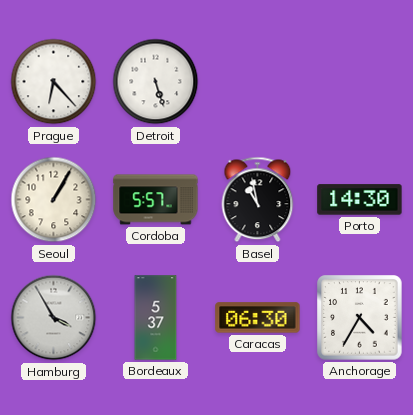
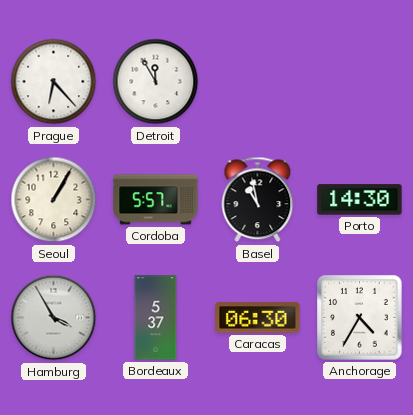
Detroit: 5:27 -> 11:55 (156, 82)
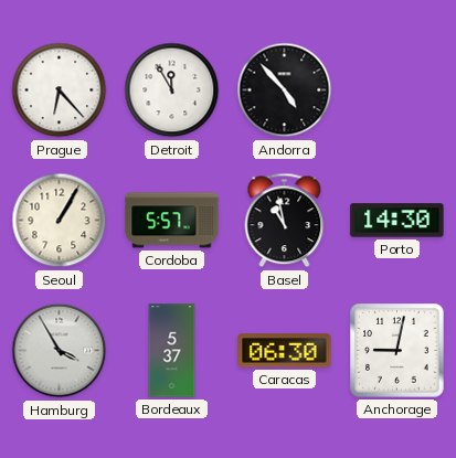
Andorra: none -> 4:53 (285, 90)
Anchorage: 4:35 -> 9:02 (397, 351)
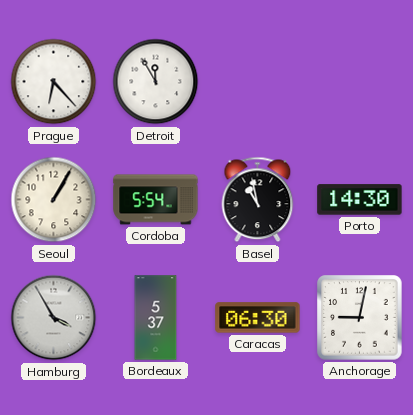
Andorra: 4:53 -> none (285, 90)
Cordoba: 5:57 -> 5:54 (156, 200)
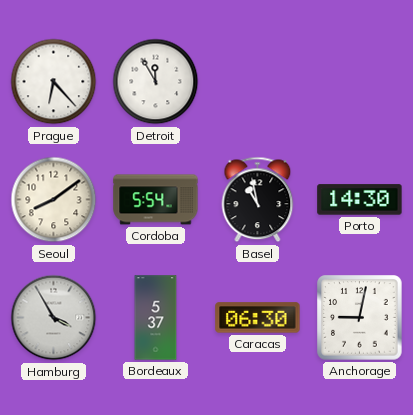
Seoul: 1:05 -> 8:09 (54, 200)
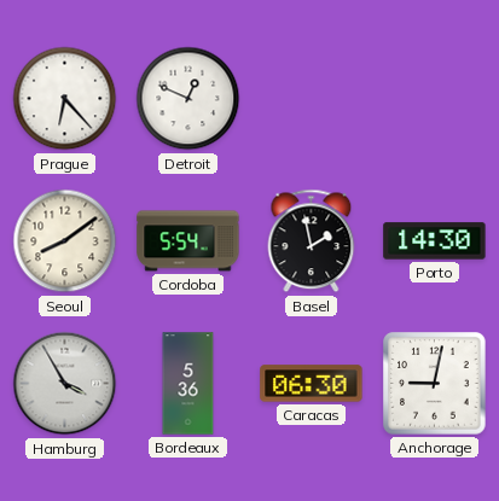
Detroit: 11:55 -> 12:49 (188, 99)
Basel: 10:58 -> 1:58 (312, 241)
Bordeaux: 5:37 -> 5:36 (188, 384)
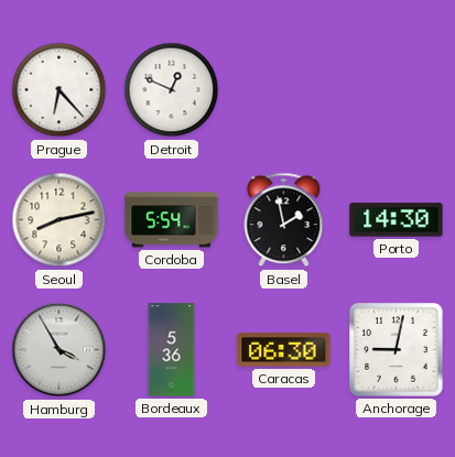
Seoul: 8:09 -> 8:13 (59, 220)
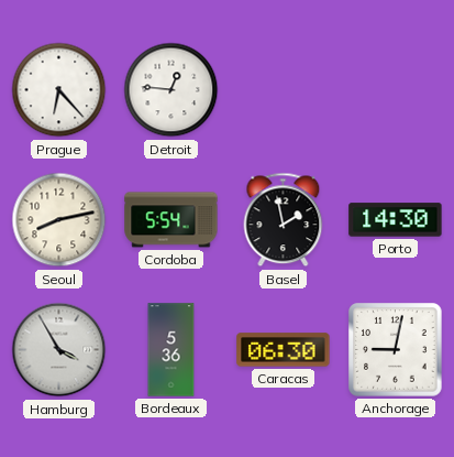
Detroit: 12:49 -> 12:46 (171, 90)
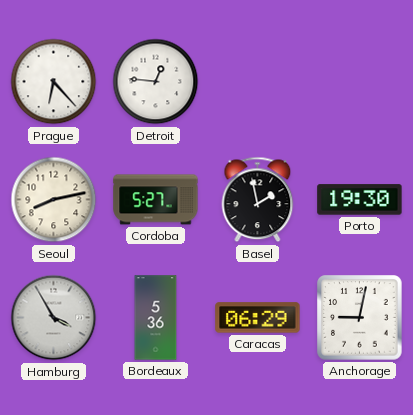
Cordoba: 5:54 -> 5:27 (156, 200)
Porto: 14:30 -> 19:30 (360, 200)
Caracas: 06:30 -> 06:29 (258, 318)
